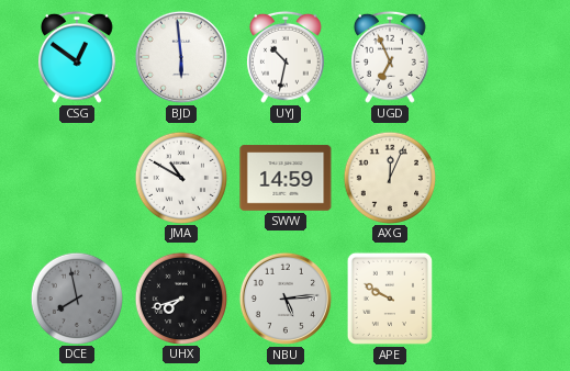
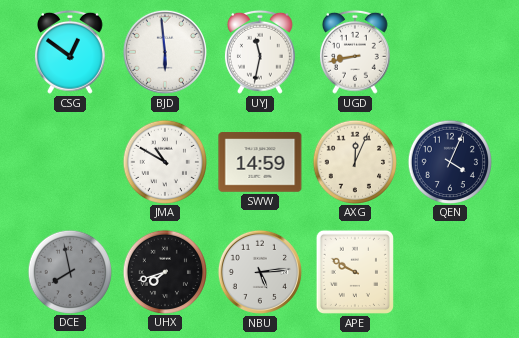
UYJ: 10:32 -> 11:32 (260, 52)
UGD: 6:56 -> 8:43 (355, 52)
QEN: none -> 4:04 (449, 161)
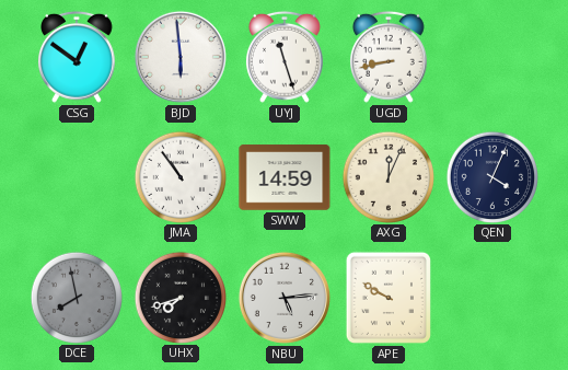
UYJ: 11:32 -> 11:27 (285, 57)
JMA: 10:50 -> 10:54 (179, 176)
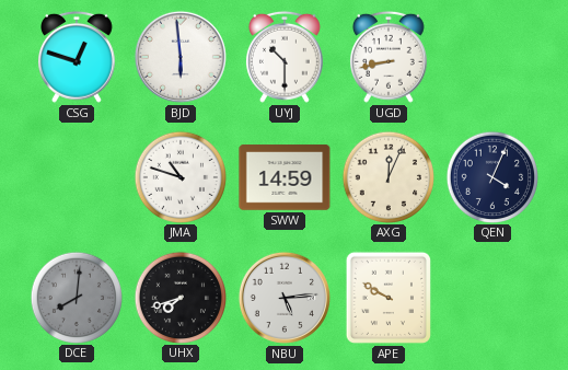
CSG: 12:51 -> 12:48 (77, 57)
UYJ: 11:27 -> 10:30 (285, 57)
JMA: 10:54 -> 10:48 (179, 176)
DCE: 7:58 -> 8:01 (76, 297)
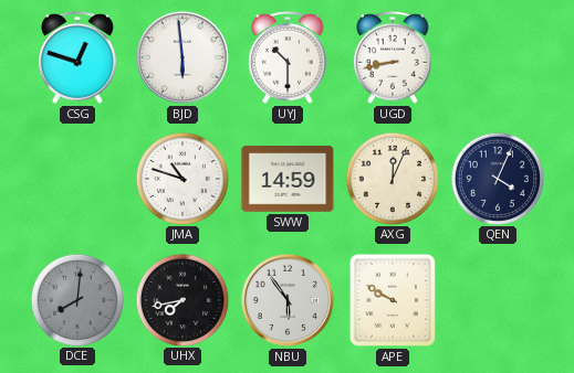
UHX: 7:42 -> 7:43 (181, 299)
NBU: 5:14 -> 5:54 (288, 300)
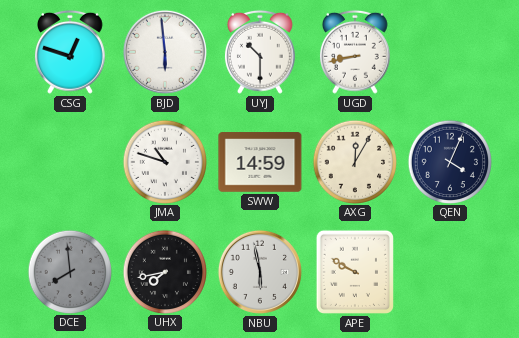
AXG: 12:04 -> 12:05 (354, 161)
DCE: 8:01 -> 7:59 (69, 271)
NBU: 5:54 -> 5:58 (260, 272)
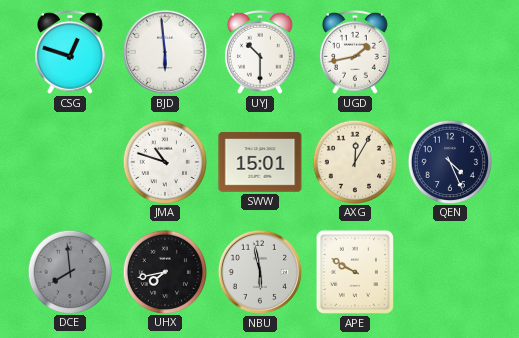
UGD: 8:43 -> 1:43 (355, 52)
SWW: 14:59 -> 15:01 (260, 162)
QEN: 4:04 -> 4:26 (449, 161)
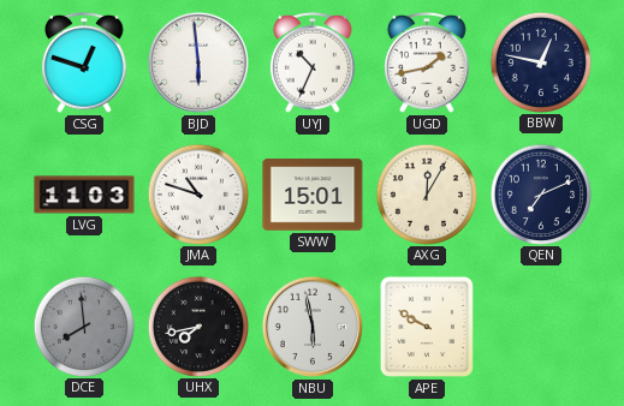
UYJ: 10:30 -> 10:34 (313, 62)
BBW: none -> 12:47 (540, 61)
LVG: none -> 11:03 (84, 195)
QEN: 4:26 -> 7:11 (540, 193)
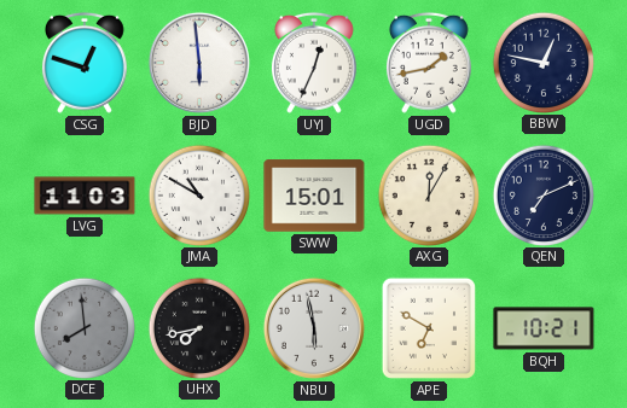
UYJ: 10:34 -> 12:34 (314, 63)
JMA: 10:48 -> 10:50 (198, 194)
APE: 9:50 -> 6:50 (429, 328)
BQH: none -> 10:21 (544, 328)
